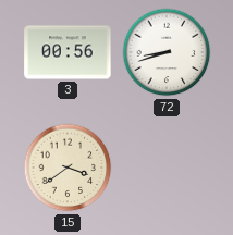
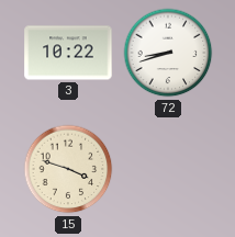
3: 00:56 -> 10:22 (68, 53)
15: 3:39 -> 3:48 (68, 169)
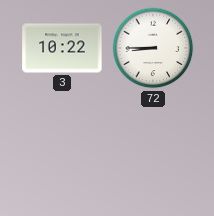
72: 8:42 -> 8:45 (153, 48)
15: 3:48 -> none (68, 169)
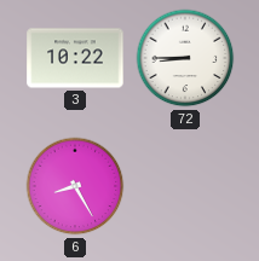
6: none -> 8:25 (75, 186)
